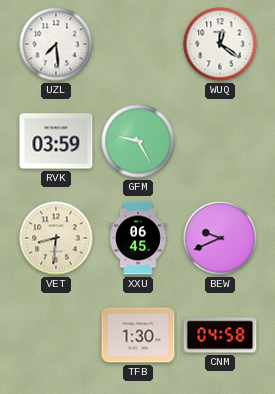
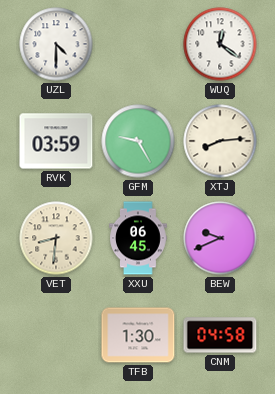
UZL: 7:29 -> 4:30 (56, 44)
XTJ: none -> 8:14 (220, 141)
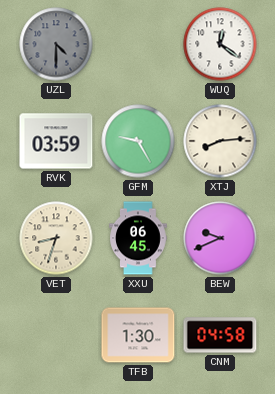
UZL dial: white -> grey (56, 44)
VET: 8:31 -> 8:33 (56, 238)
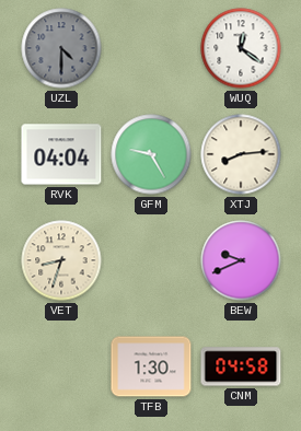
RVK: 03:59 -> 04:04 (61, 154)
XXU: 06:45 -> none (138, 238)
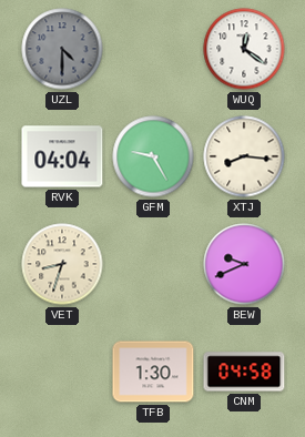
XTJ: 8:14 -> 8:16 (244, 156)
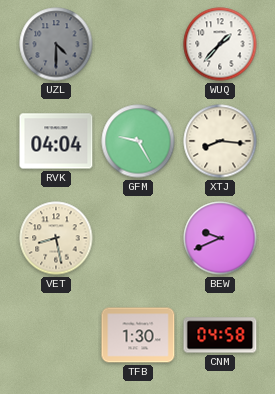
WUQ: 12:21 -> 1:37 (220, 44)
VET: 8:33 -> 8:28 (56, 238)
